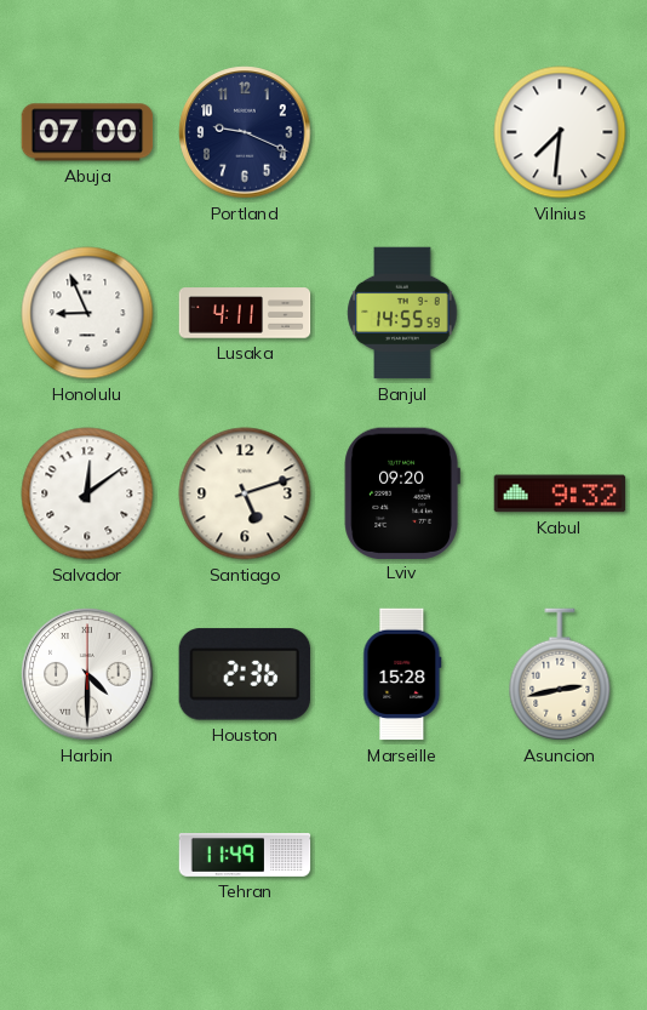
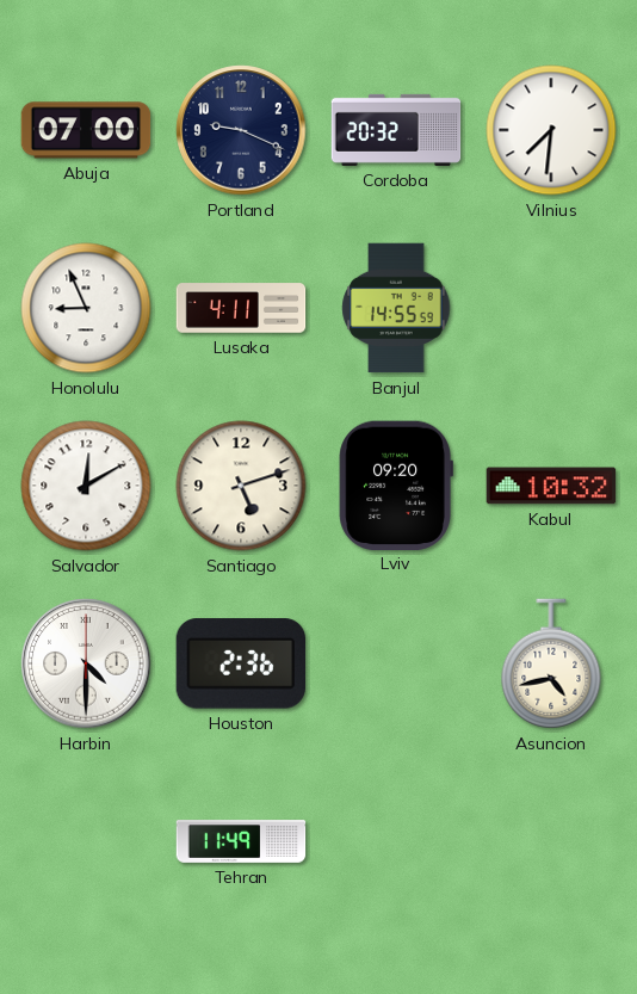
Cordoba: none -> 20:32 (396, 130)
Salvador: 12:09 -> 12:10 (86, 486)
Kabul: 9:32 -> 10:32 (551, 486)
Marseille: 15:28 -> none (402, 674)
Asuncion: 2:43 -> 4:43 (551, 663)
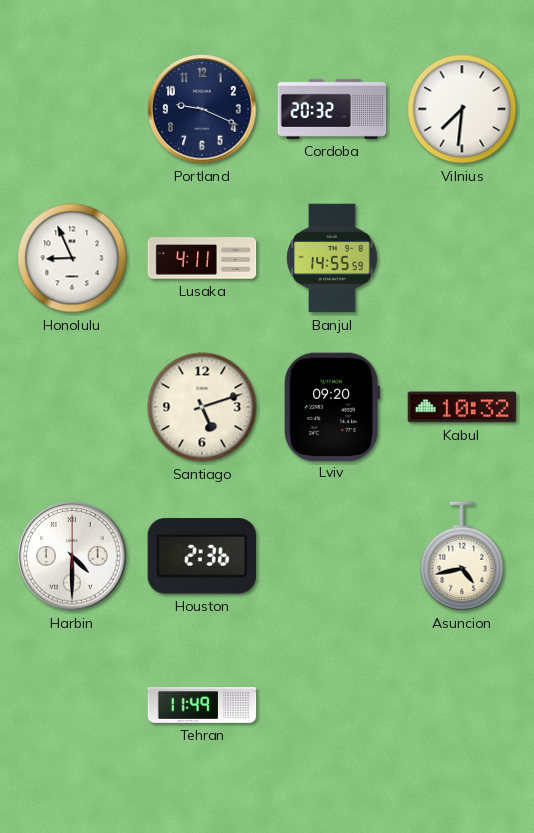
Abuja: 07:00 -> none (86, 130)
Salvador: 12:10 -> none (86, 486)
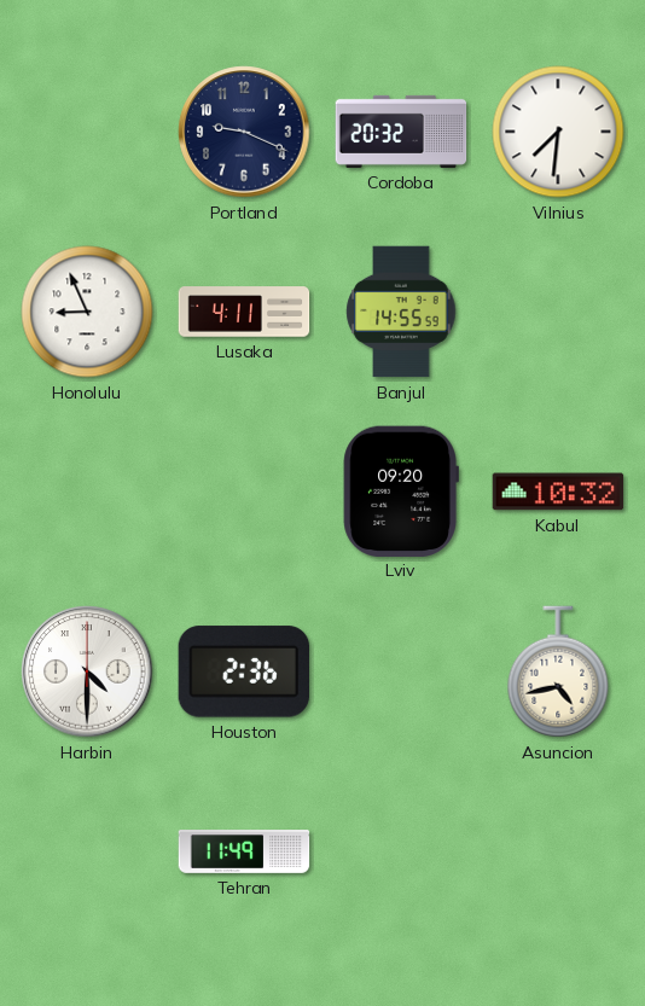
Santiago: 5:12 -> none (202, 407)
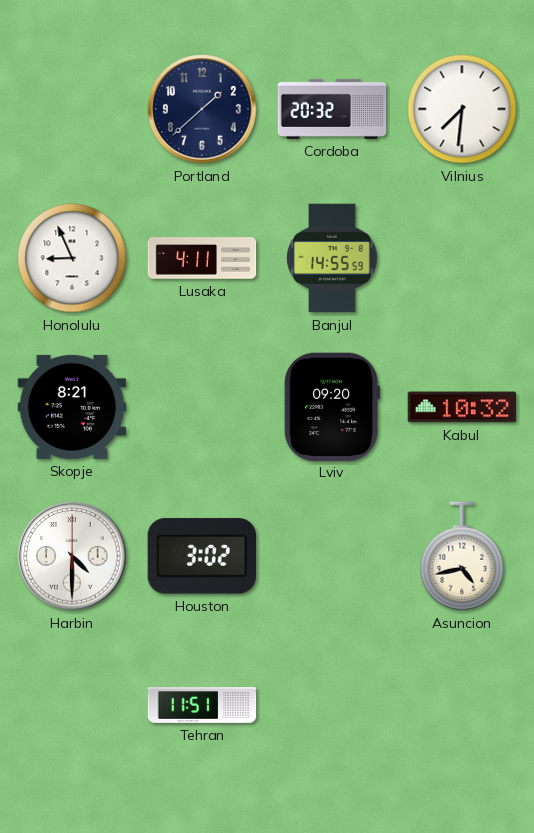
Portland: 9:19 -> 1:38 (202, 109)
Skopje: none -> 8:21 (72, 407)
Houston: 2:36 -> 3:02 (201, 556)
Tehran: 11:49 -> 11:51 (202, 705)
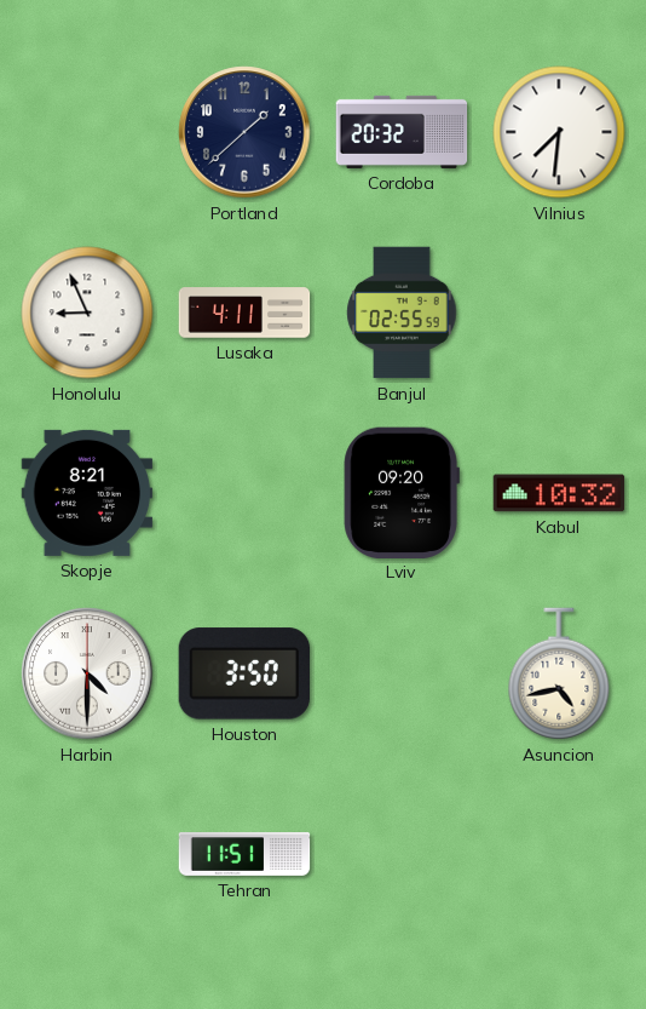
Banjul: 14:55 -> 02:55 (402, 313)
Houston: 3:02 -> 3:50 (243, 673)
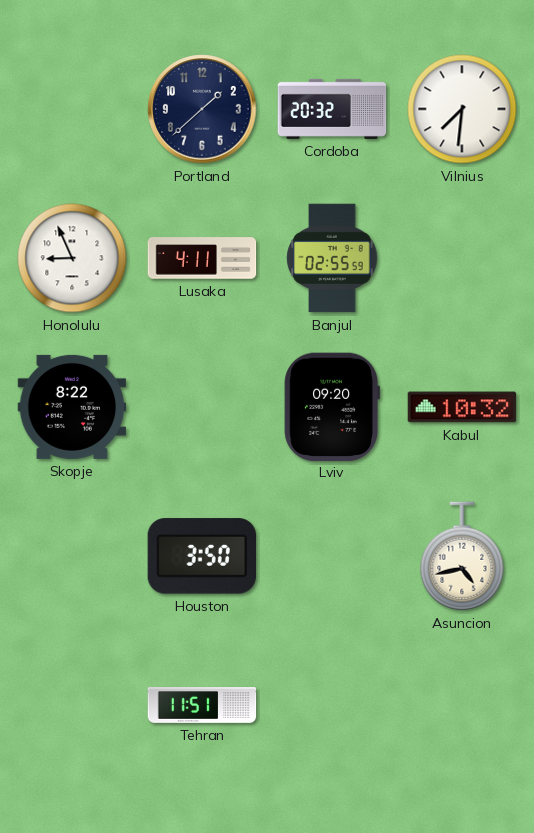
Skopje: 8:21 -> 8:22 (72, 407)
Harbin: 4:30 -> none (87, 673)
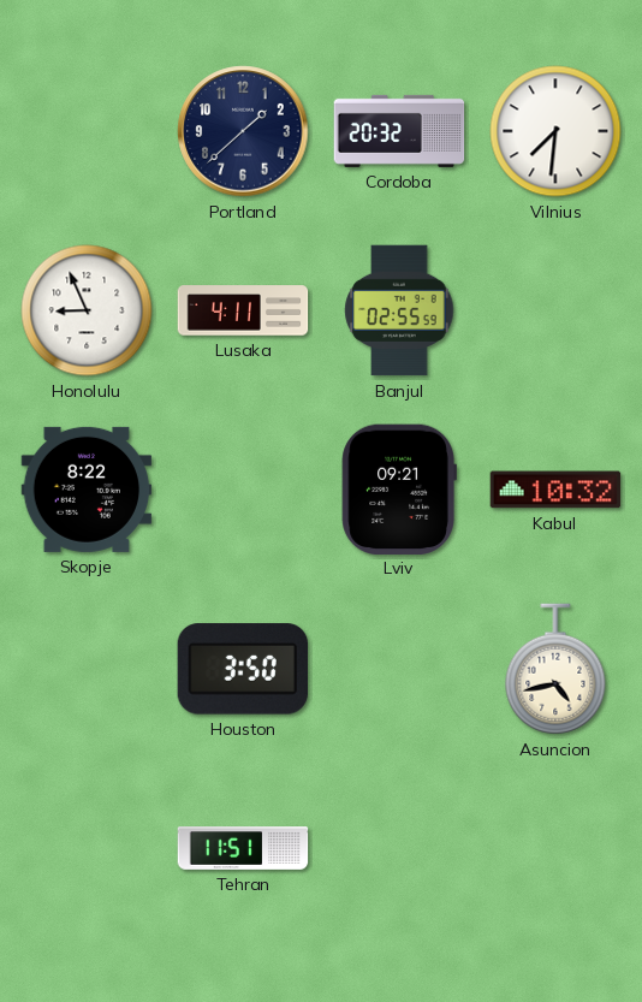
Lviv: 09:20 -> 09:21 (399, 488)
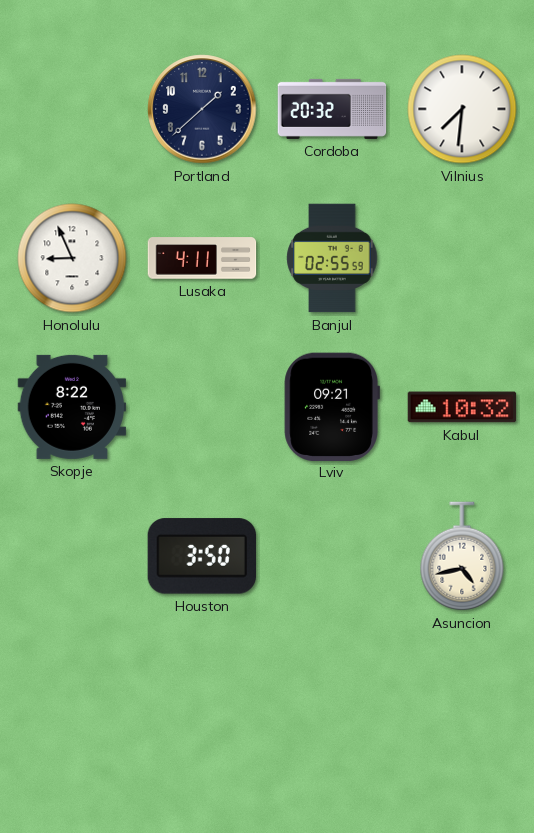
Tehran: 11:51 -> none (243, 848)
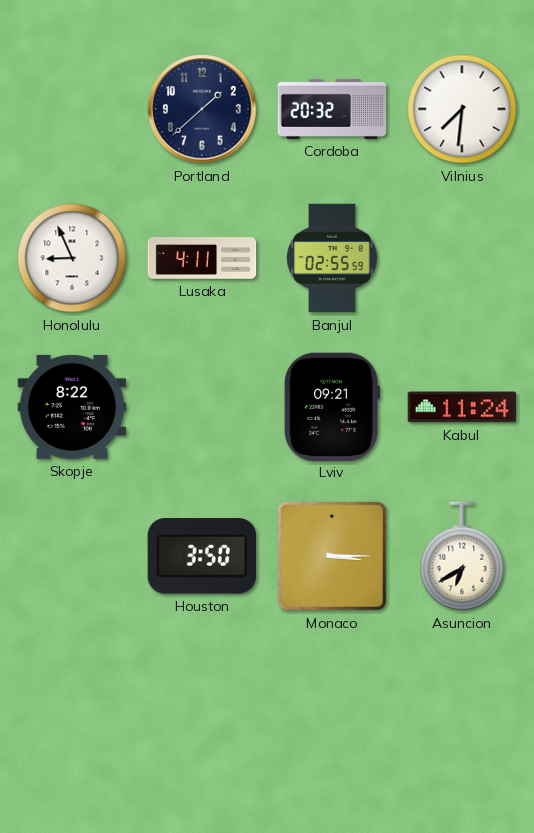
Kabul: 10:32 -> 11:24 (462, 407)
Monaco: none -> 3:15 (332, 556)
Asuncion: 4:43 -> 6:40 (462, 556)
